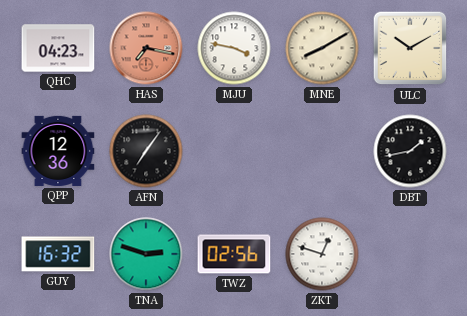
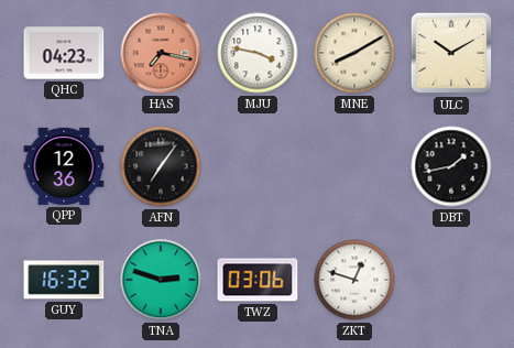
TWZ: 02:56 -> 03:06 (258, 280)
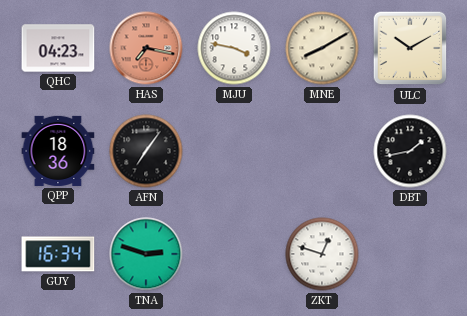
QPP: 12:36 -> 18:36 (58, 151)
GUY: 16:32 -> 16:34 (58, 254)
TWZ: 03:06 -> none (258, 280)
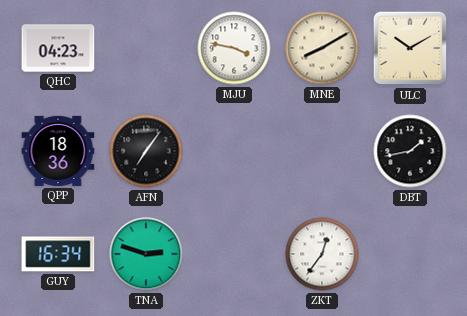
HAS: 7:17 -> none (146, 48)
ZKT: 12:48 -> 12:36 (322, 254)
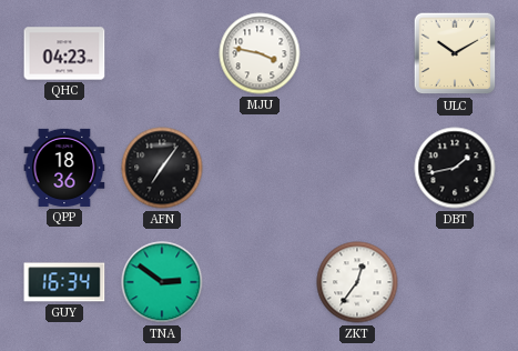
MNE: 8:10 -> none (322, 48)
TNA: 2:48 -> 2:51 (162, 282)
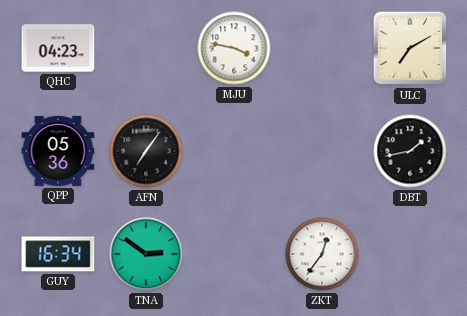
ULC: 10:10 -> 7:10 (410, 48)
QPP: 18:36 -> 05:36 (58, 151)
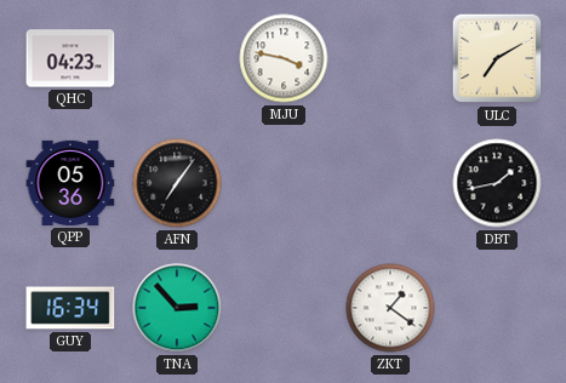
TNA: 2:51 -> 2:53 (177, 308)
ZKT: 12:36 -> 1:21 (390, 308)
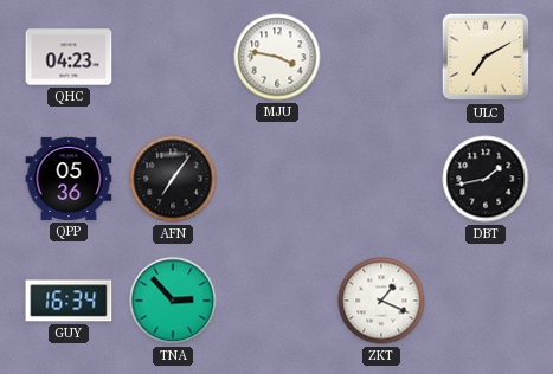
ZKT: 1:21 -> 1:19 (381, 301)
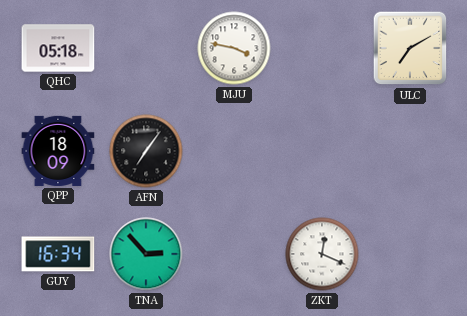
QHC: 04:23 -> 05:18 (58, 48)
QPP: 05:36 -> 18:09 (58, 151)
DBT: 1:43 -> none (486, 179)
ZKT: 1:19 -> 12:19 (322, 254)
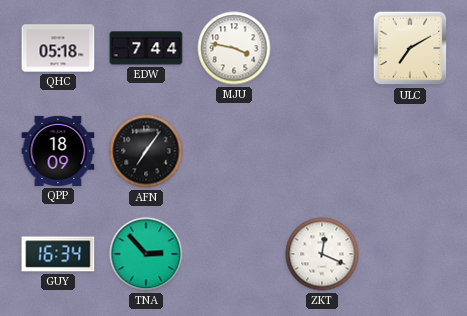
EDW: none -> 7:44 (146, 48)
